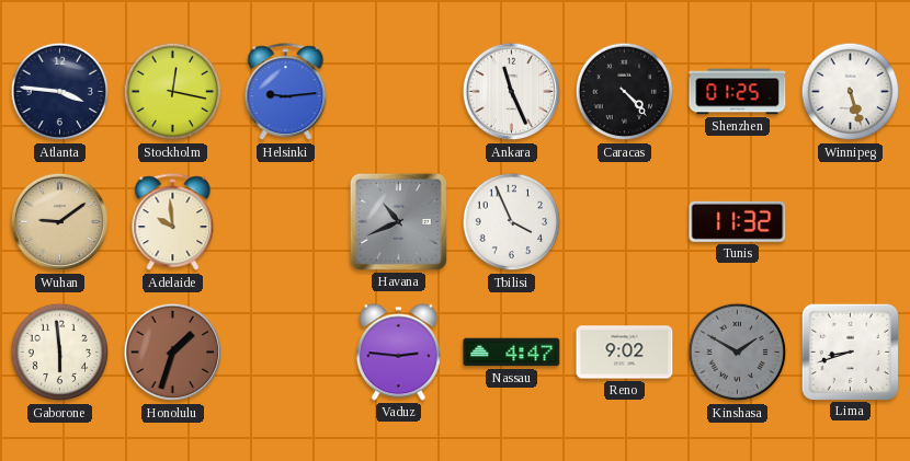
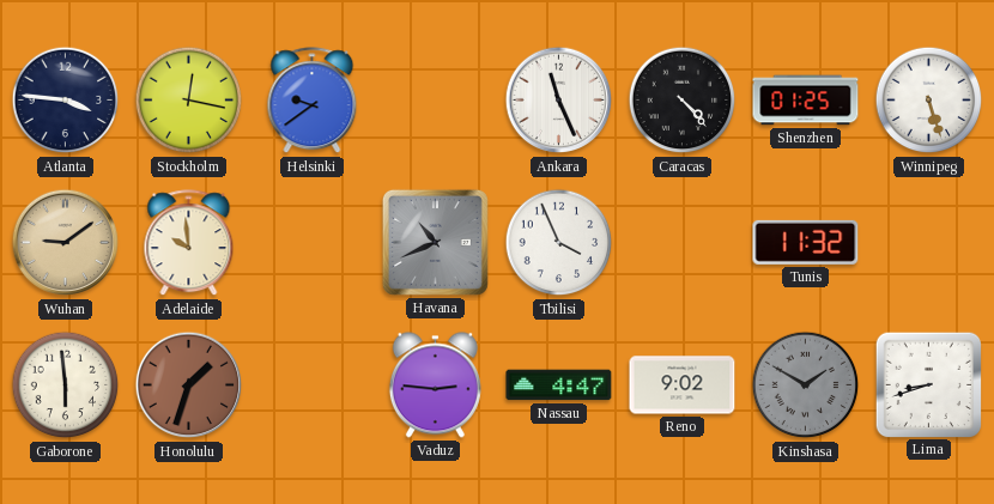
Helsinki: 9:14 -> 9:39 (313, 101)
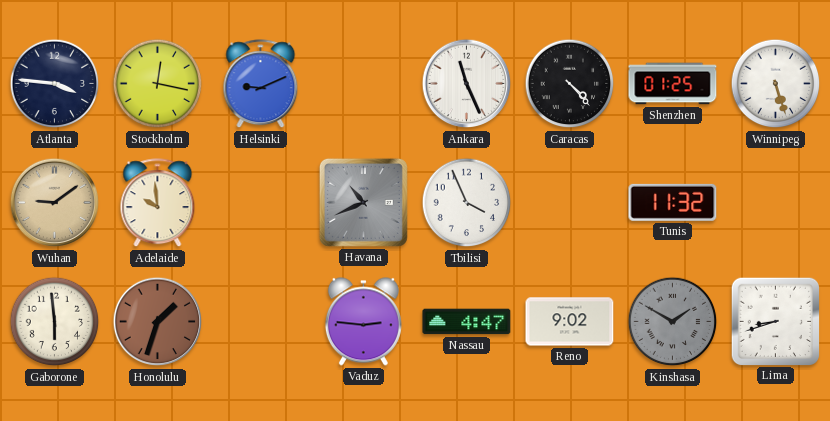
Helsinki: 9:39 -> 9:11 (261, 84)
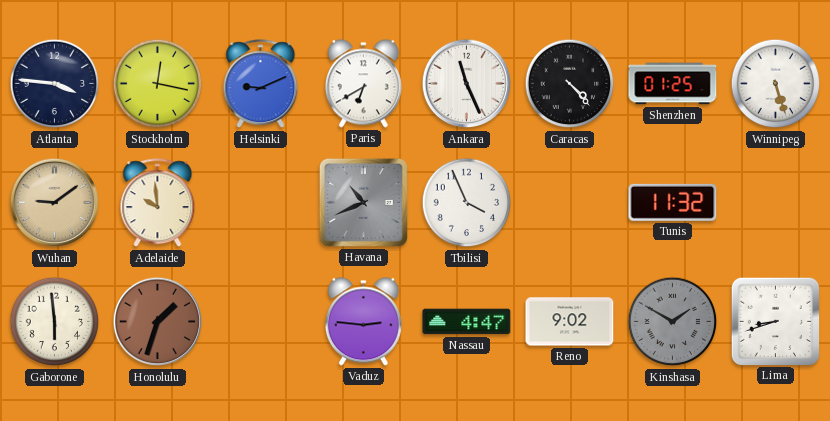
Paris: none -> 6:40 (363, 84)
